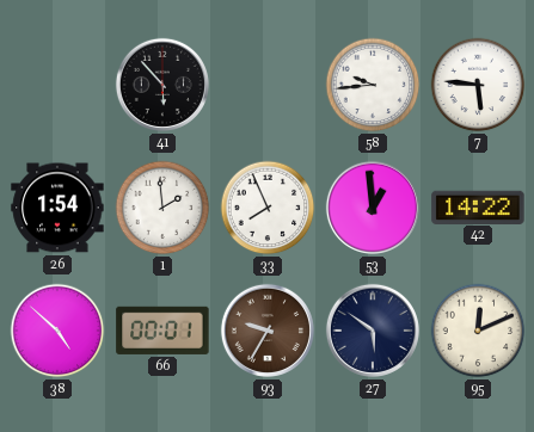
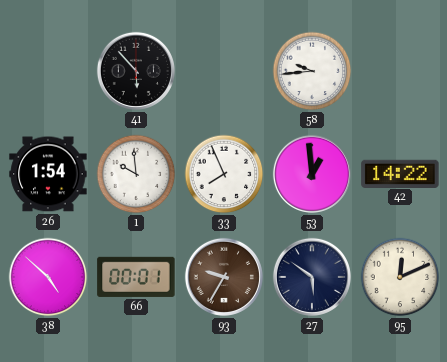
7: 5:46 -> none (478, 85)
1: 1:59 -> 9:59 (136, 174)
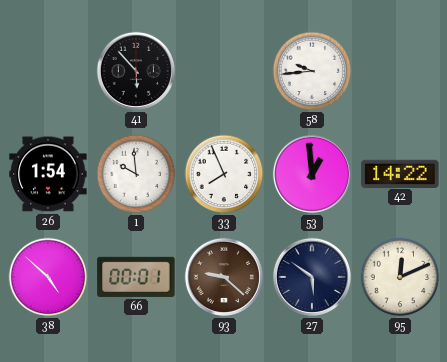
93: 9:35 -> 9:22 (224, 277)
